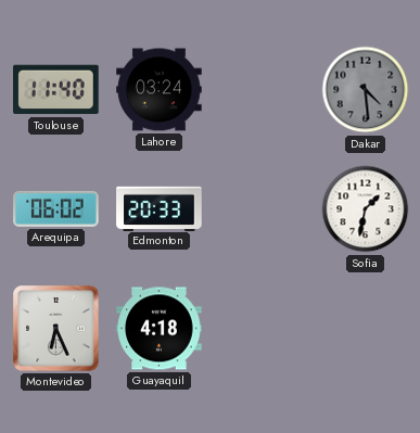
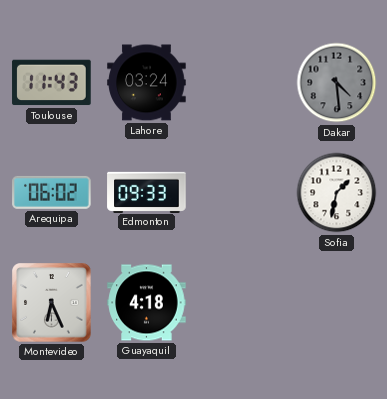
Toulouse: 11:40 -> 11:43 (52, 83)
Edmonton: 20:33 -> 09:33 (147, 192)
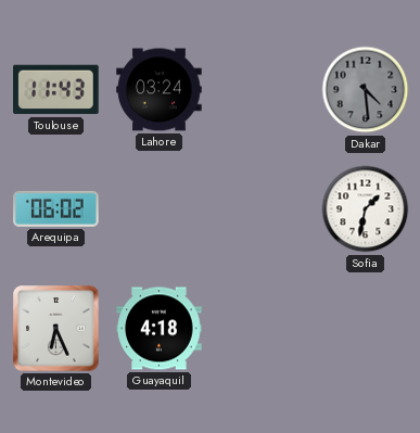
Edmonton: 09:33 -> none (147, 192)
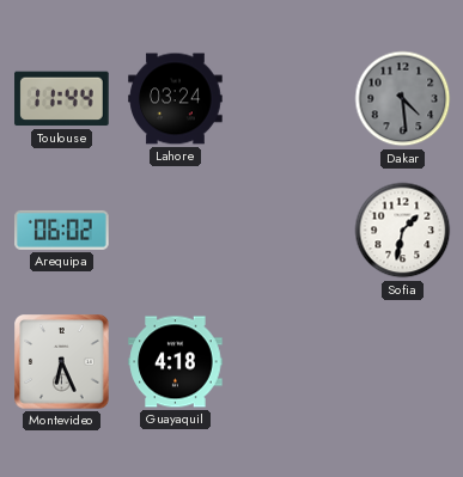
Toulouse: 11:43 -> 11:44 (62, 99)
